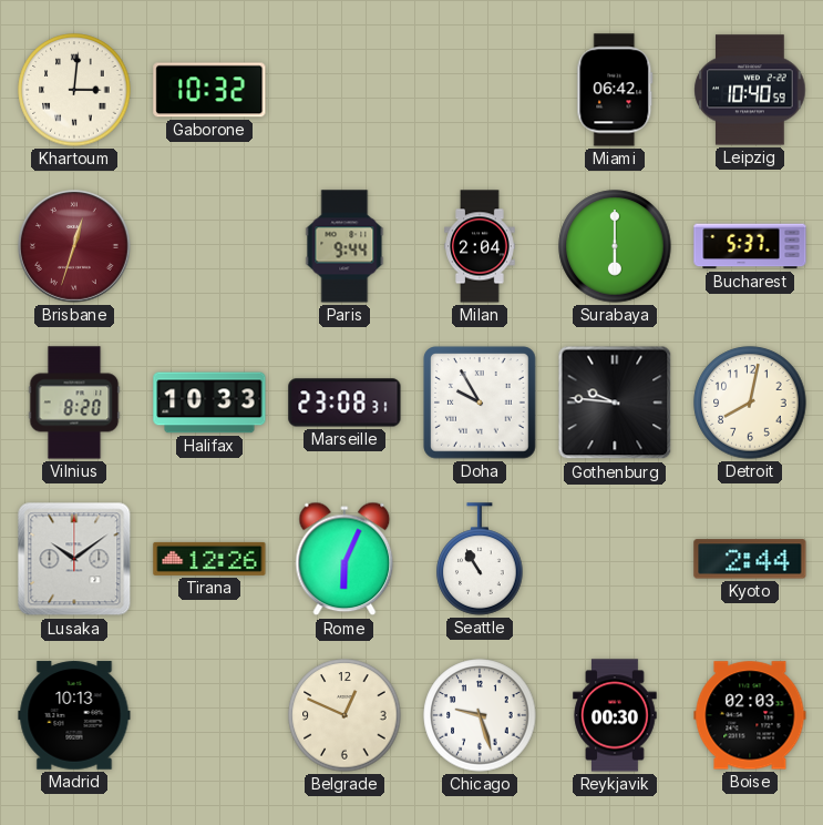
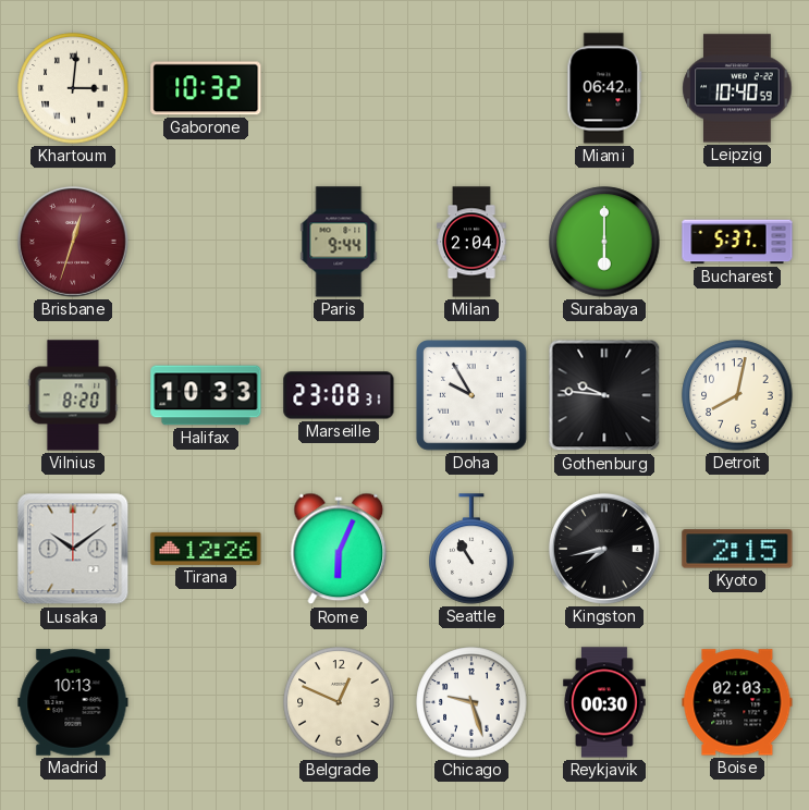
Kingston: none -> 7:43 (604, 549)
Kyoto: 2:44 -> 2:15 (737, 549)
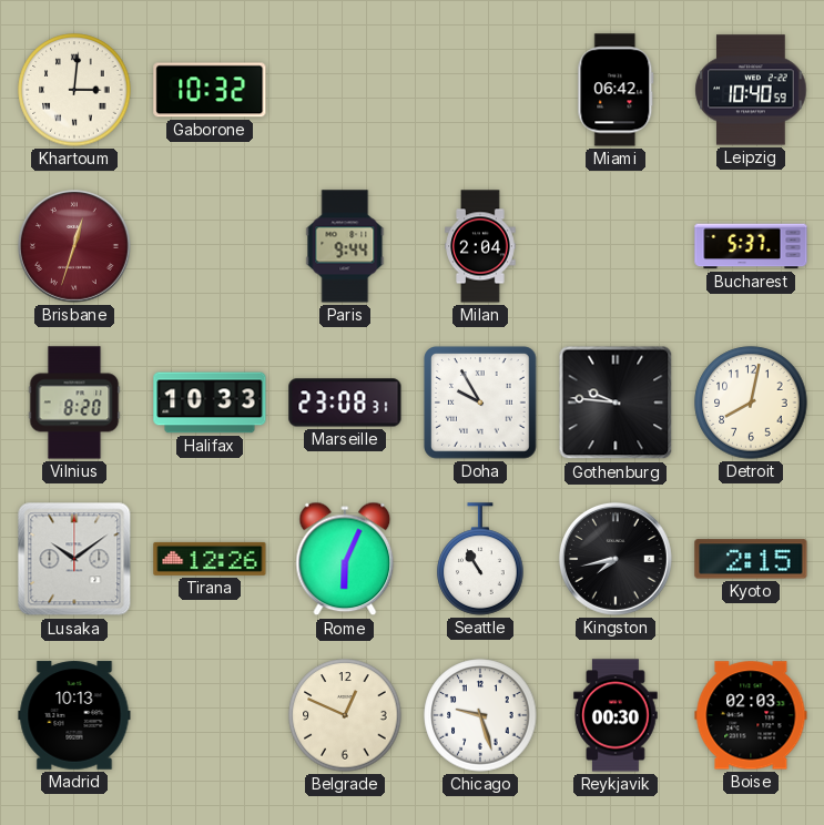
Surabaya: 6:00 -> none (604, 242)
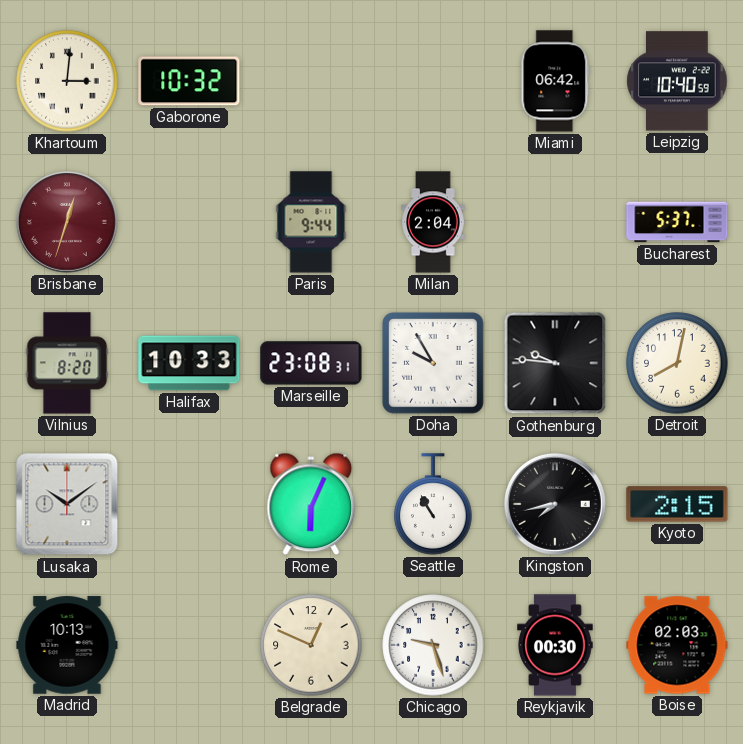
Tirana: 12:26 -> none (210, 559)
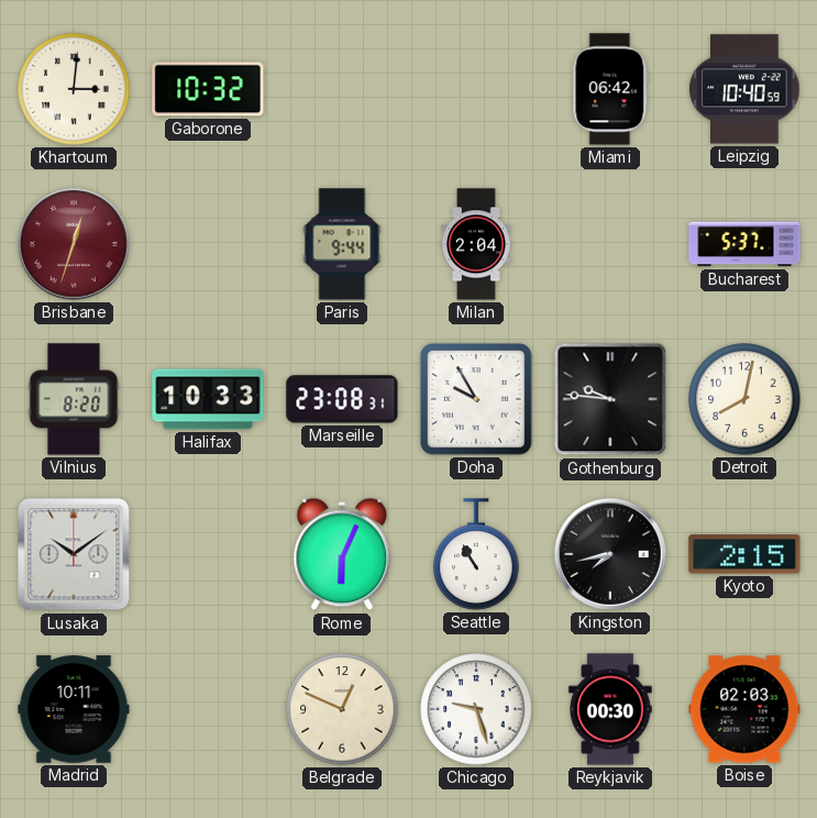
Madrid: 10:13 -> 10:11 (74, 709)
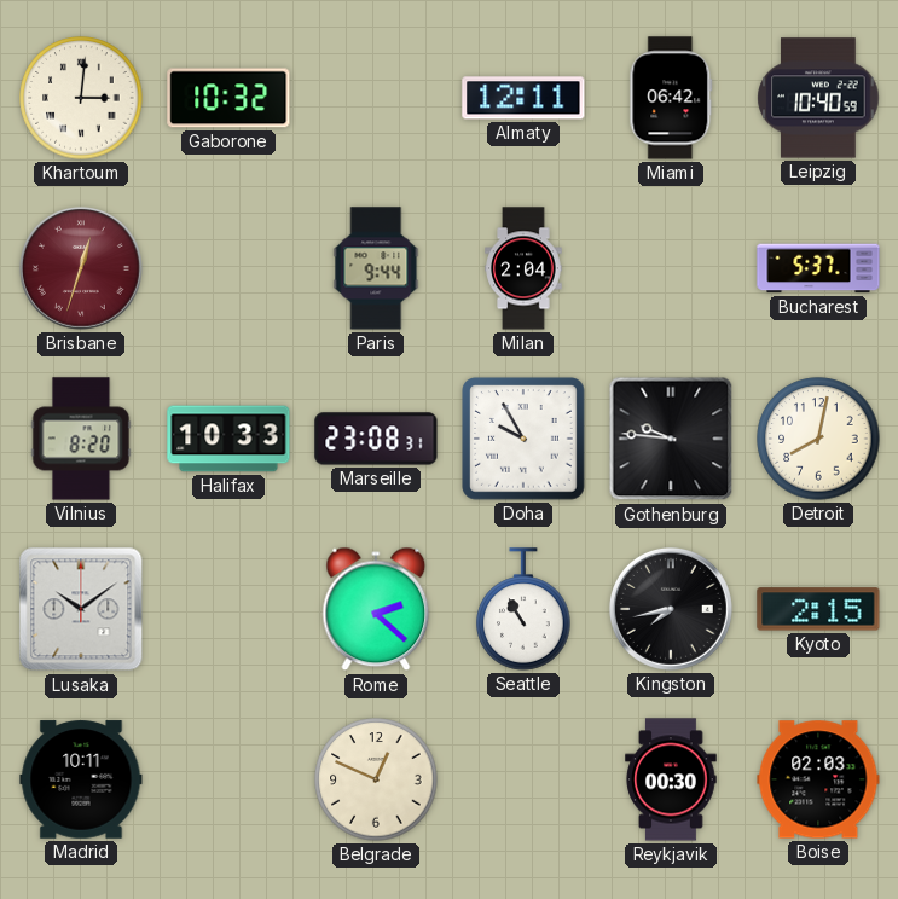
Almaty: none -> 12:11 (523, 98)
Rome: 6:04 -> 2:22 (376, 609)
Chicago: 9:27 -> none (476, 709)
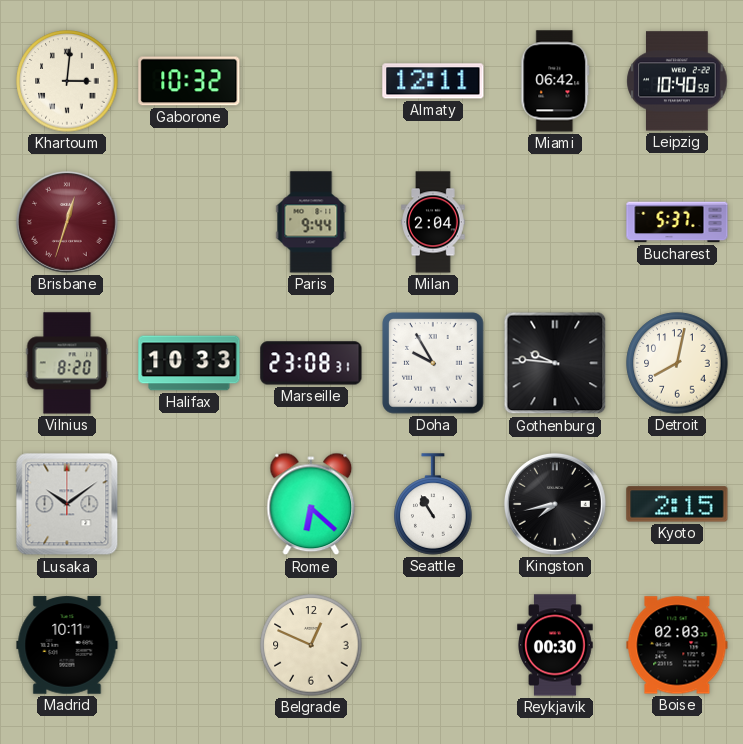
Rome: 2:22 -> 6:22 (311, 504)
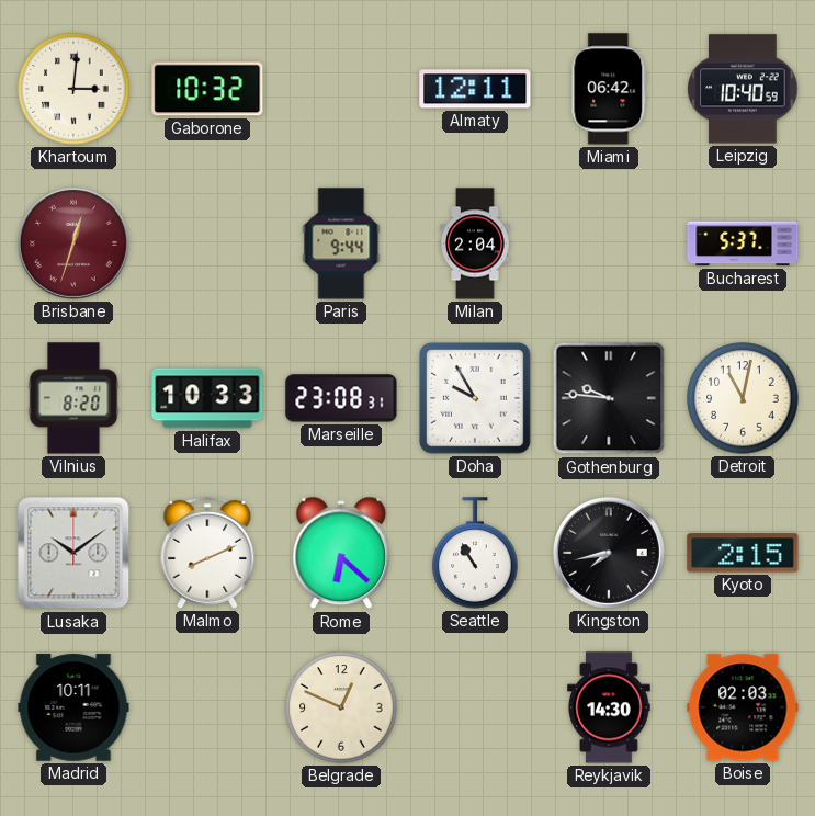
Detroit: 8:02 -> 11:02 (743, 398)
Malmo: none -> 8:11 (207, 553)
Reykjavik: 00:30 -> 14:30 (609, 707)
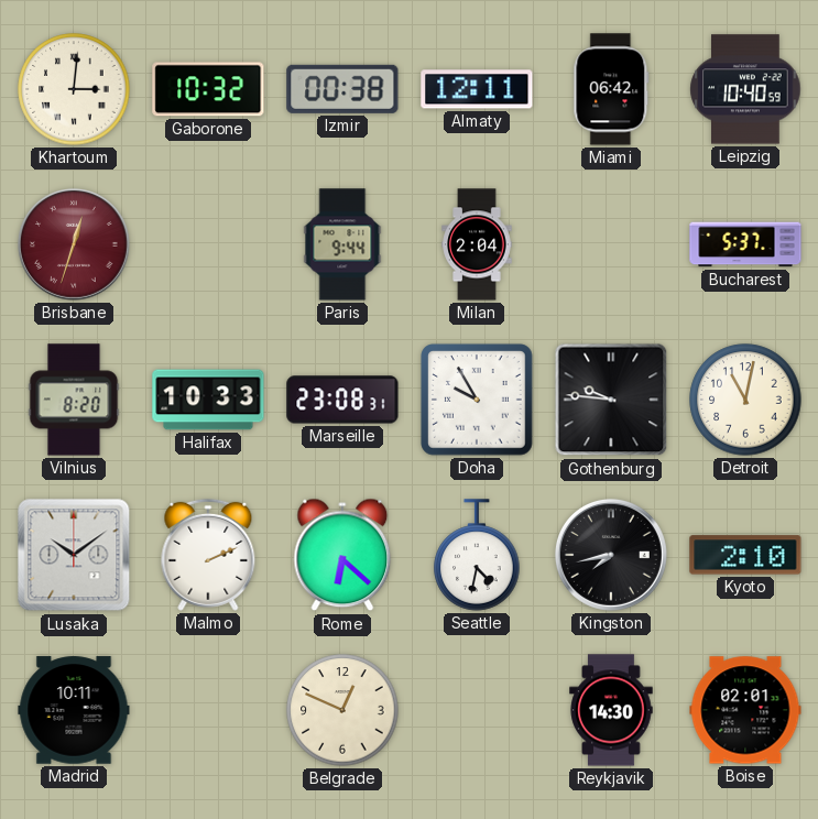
Izmir: none -> 00:38 (342, 89)
Malmo: 8:11 -> 2:11 (208, 555)
Seattle: 10:55 -> 4:32 (477, 555)
Kyoto: 2:15 -> 2:10 (745, 555)
Boise: 02:03 -> 02:01 (745, 710)
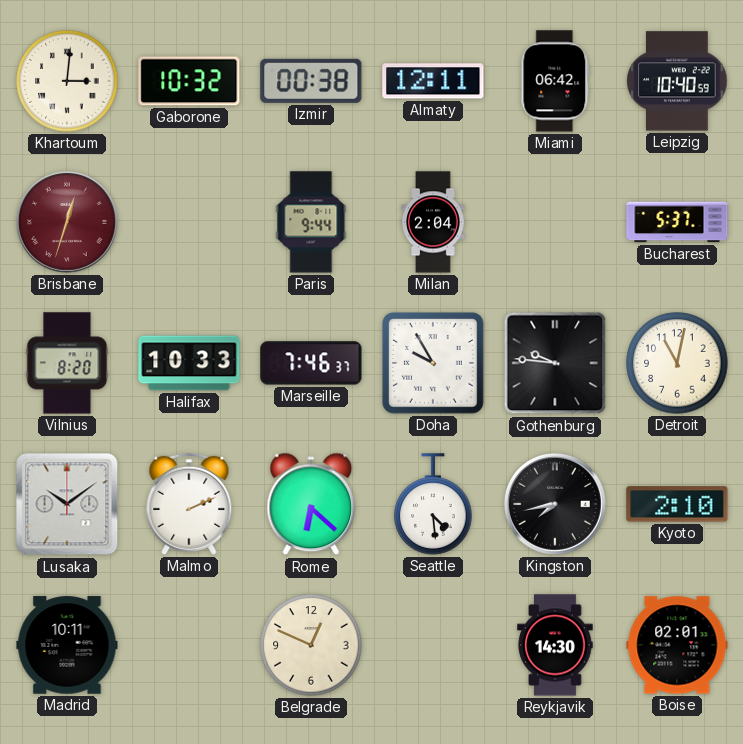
Marseille: 23:08 -> 7:46 (311, 363)
Seattle: 4:32 -> 4:29 (433, 504)
